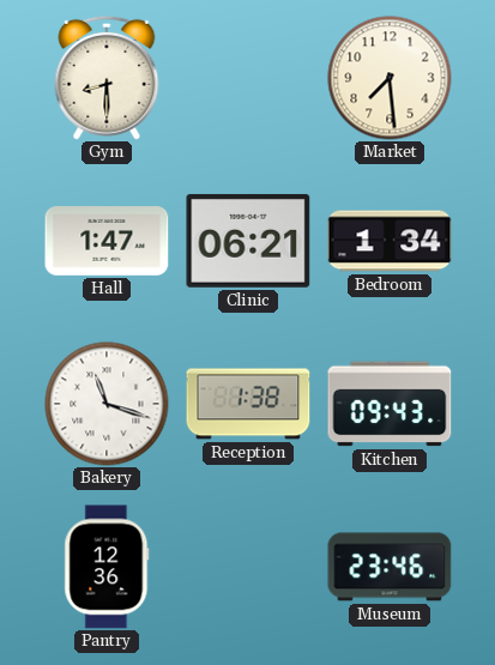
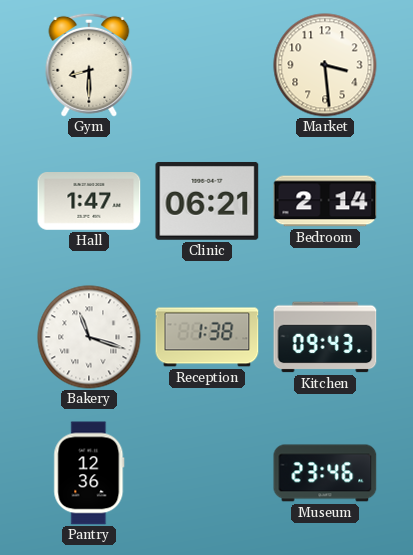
Market: 7:29 -> 3:29 (325, 65)
Bedroom: 1:34 -> 2:14 (325, 201)
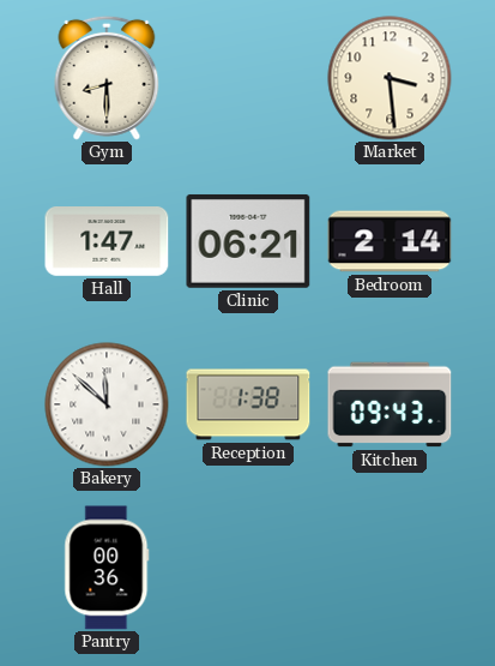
Bakery: 11:18 -> 11:52 (107, 404)
Pantry: 12:36 -> 00:36 (107, 568)
Museum: 23:46 -> none (325, 473)
